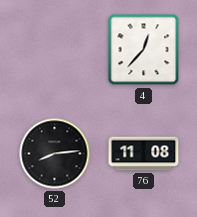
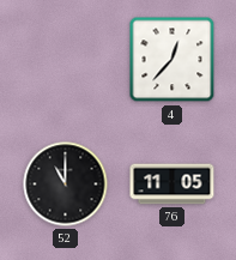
52: 8:14 -> 11:00 (66, 185)
76: 11:08 -> 11:05 (173, 185)
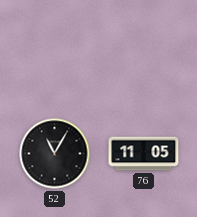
4: 12:37 -> none (173, 60)
52: 11:00 -> 11:05 (55, 154)
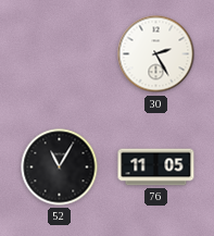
30: none -> 2:25 (156, 54)
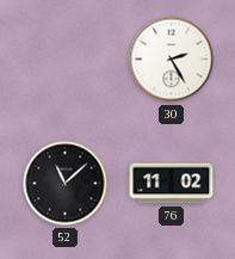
52: 11:05 -> 11:08 (66, 184)
76: 11:05 -> 11:02 (172, 184)
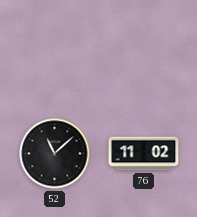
30: 2:25 -> none (172, 60)
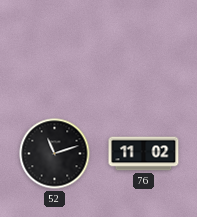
52: 11:08 -> 11:12 (55, 154)
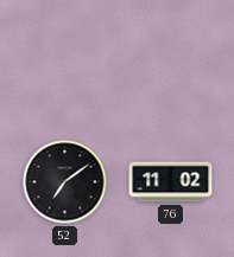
52: 11:12 -> 7:09 (65, 182)
